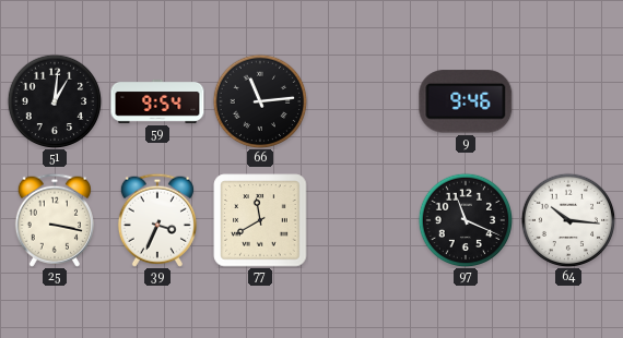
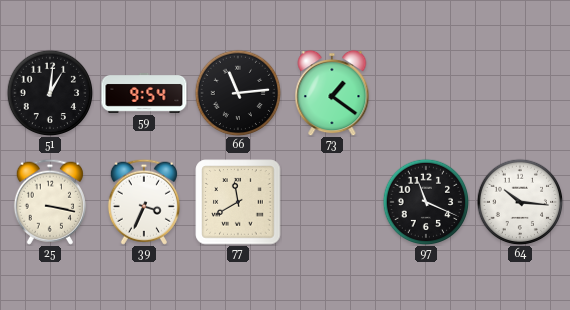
73: none -> 1:21 (332, 93)
9: 9:46 -> none (466, 101)
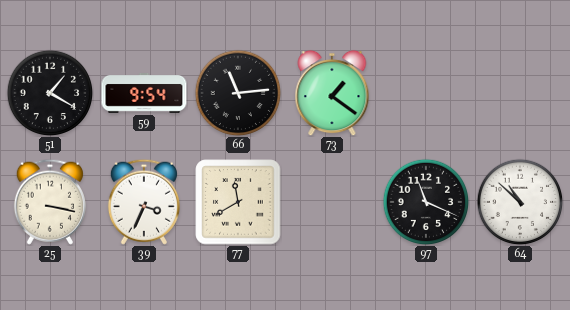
51: 1:01 -> 1:20 (50, 93)
64: 10:16 -> 10:52 (520, 202)
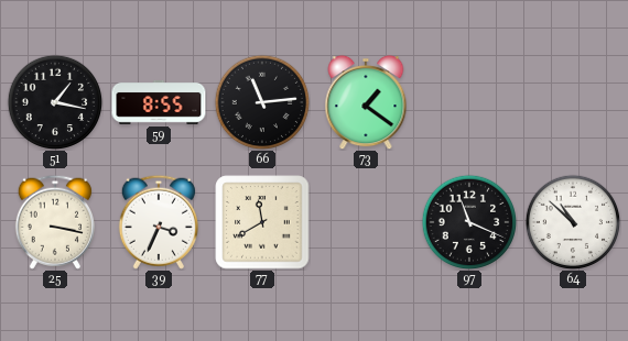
51: 1:20 -> 1:17 (55, 102)
59: 9:54 -> 8:55 (159, 103)
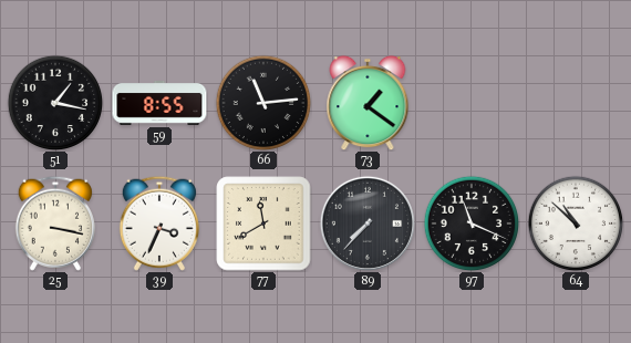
89: none -> 7:37 (368, 224)
